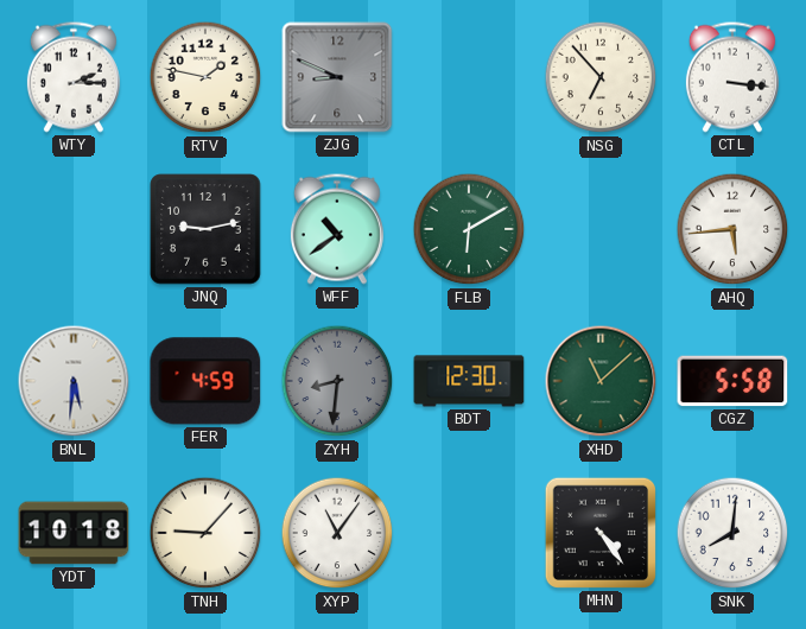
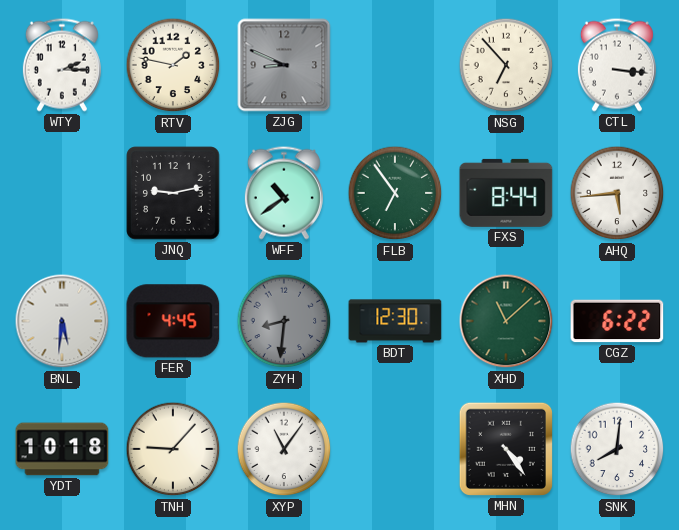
FLB: 6:10 -> 6:54 (395, 193)
FXS: none -> 8:44 (506, 193)
FER: 4:59 -> 4:45 (173, 321)
CGZ: 5:58 -> 6:22 (617, 321)
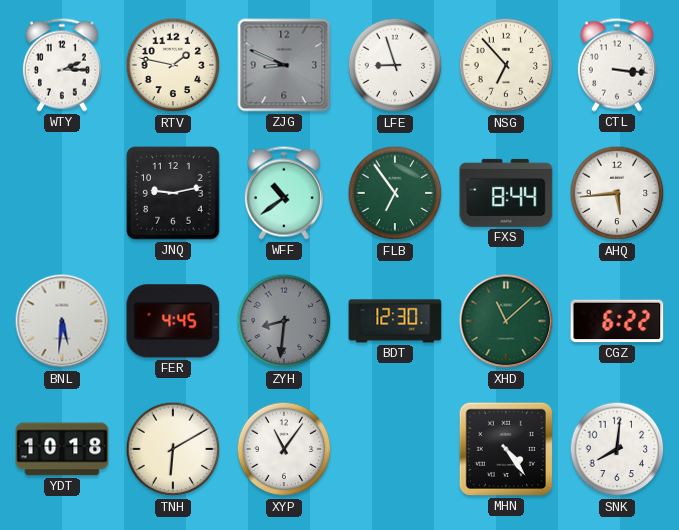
LFE: none -> 8:57 (395, 65)
TNH: 9:07 -> 6:10 (173, 449)
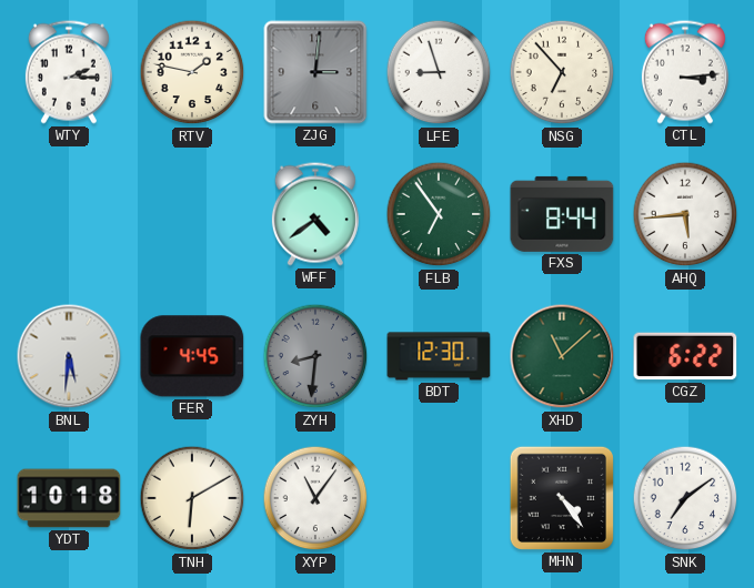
ZJG: 8:49 -> 3:01 (315, 72)
CTL: 3:16 -> 3:14 (685, 72)
JNQ: 9:13 -> none (173, 193)
WFF: 10:39 -> 4:39 (315, 214)
SNK: 8:01 -> 7:09 (685, 498)
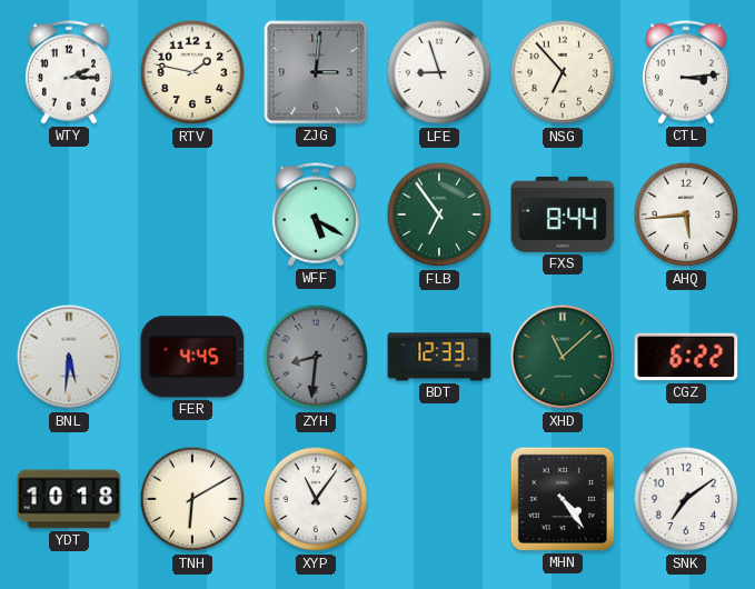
WFF: 4:39 -> 5:20 (316, 214)
BDT: 12:30 -> 12:33 (439, 357)
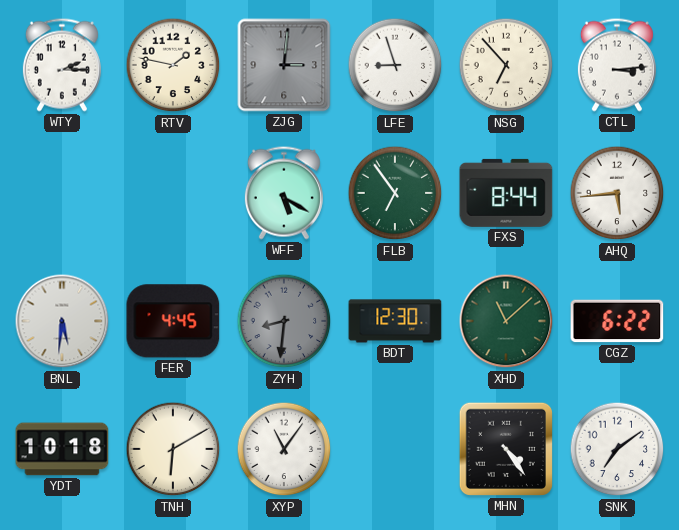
BDT: 12:33 -> 12:30 (395, 321)
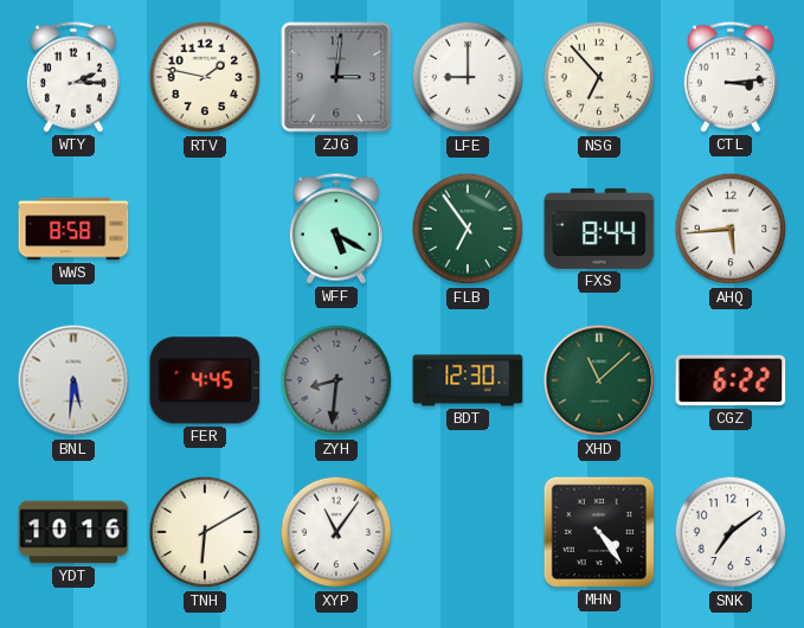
LFE: 8:57 -> 9:00 (468, 77)
WWS: none -> 8:58 (73, 229)
YDT: 10:18 -> 10:16 (73, 532)
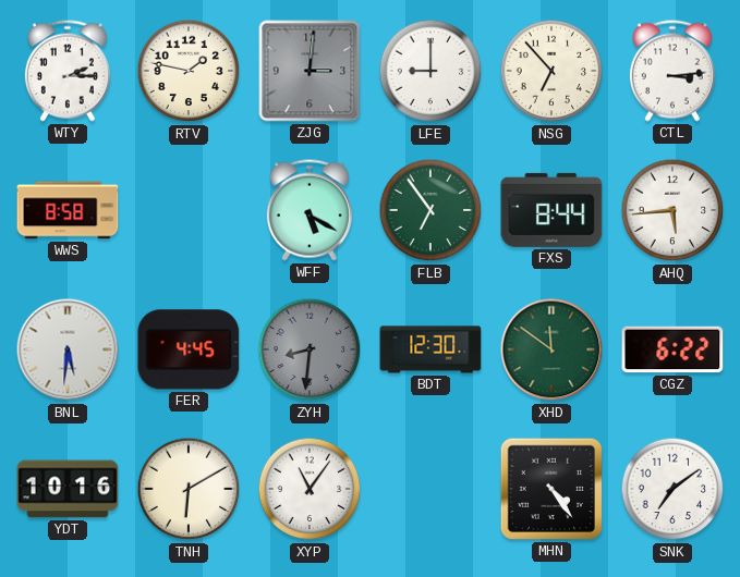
XHD: 11:08 -> 11:51 (551, 349)
